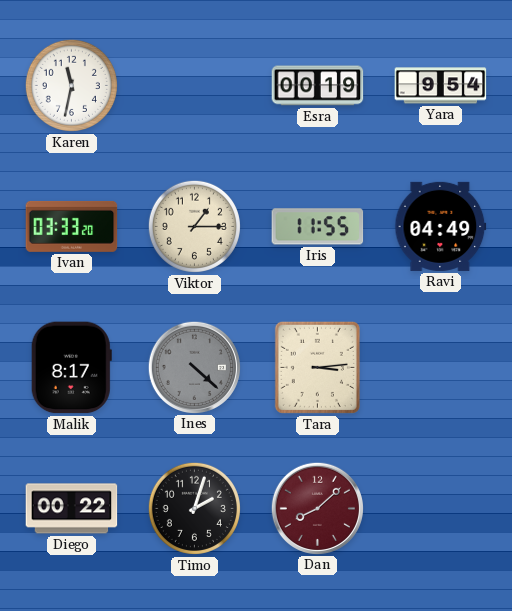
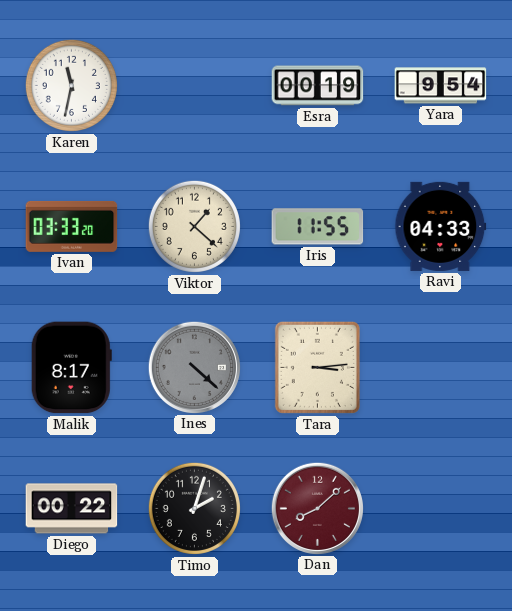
Viktor: 1:15 -> 1:22 (194, 226)
Ravi: 04:49 -> 04:33 (441, 226)
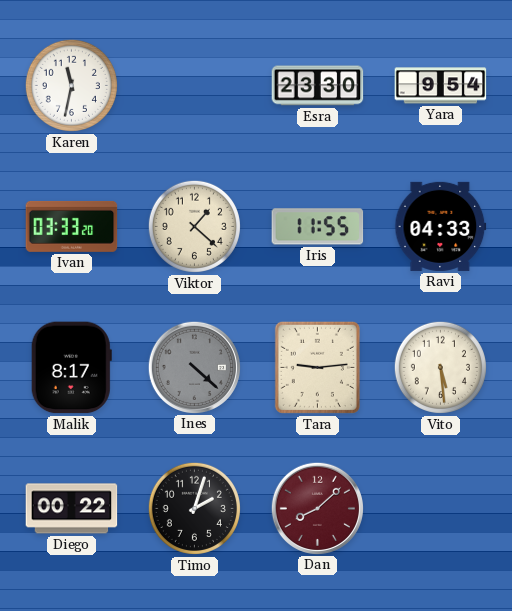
Esra: 00:19 -> 23:30 (318, 86)
Tara: 3:14 -> 9:14 (317, 367)
Vito: none -> 5:29 (440, 367)
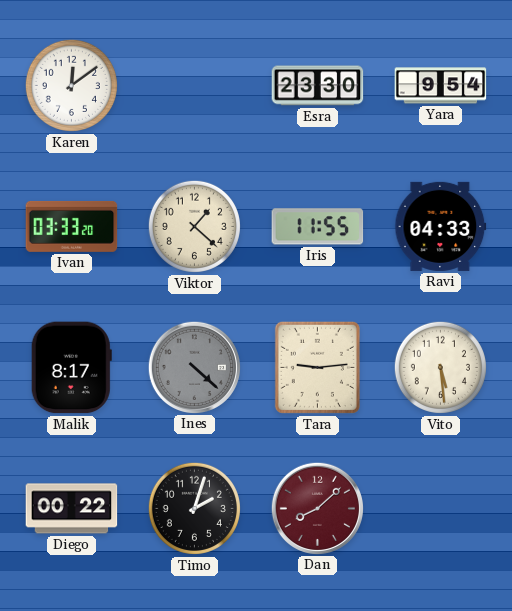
Karen: 11:32 -> 12:09 (71, 85)
